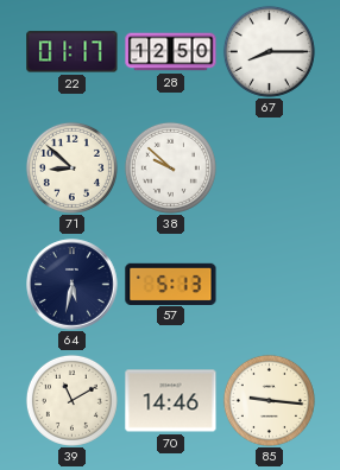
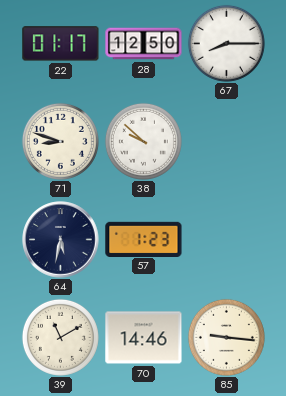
71: 8:52 -> 8:48 (60, 141)
57: 5:13 -> 1:23 (144, 239)
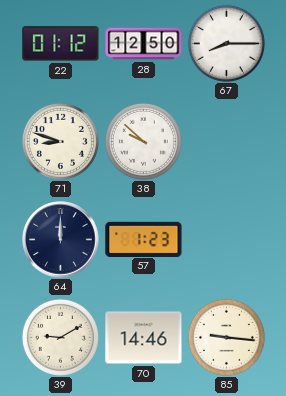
22: 01:17 -> 01:12 (61, 44)
64: 5:32 -> 12:00 (61, 240)
39: 11:10 -> 9:10 (60, 337)
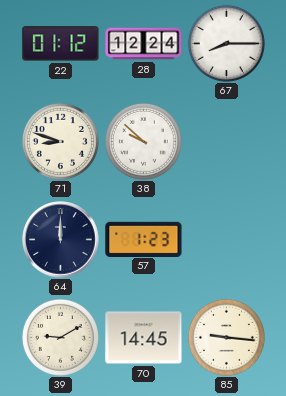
28: 12:50 -> 12:24 (144, 44)
70: 14:46 -> 14:45 (144, 338)
